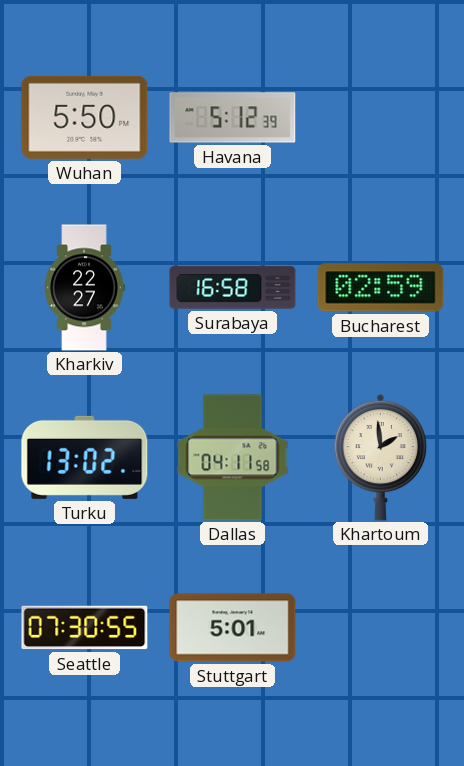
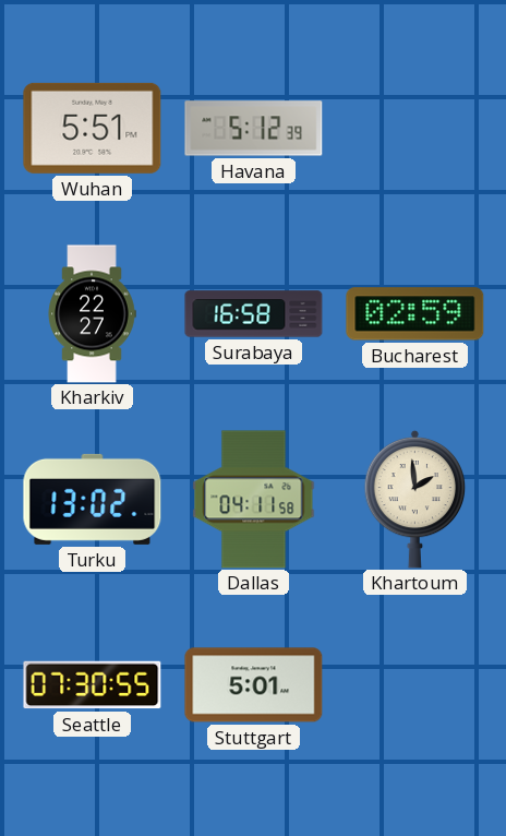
Wuhan: 5:50 -> 5:51 (93, 128)
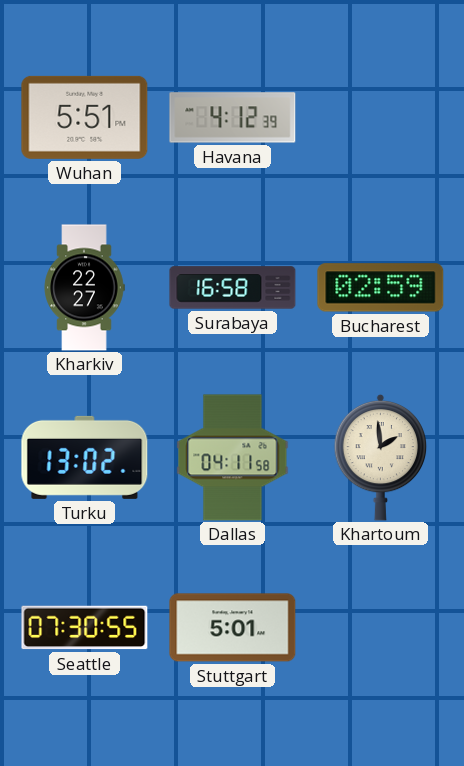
Havana: 5:12 -> 4:12 (233, 118)
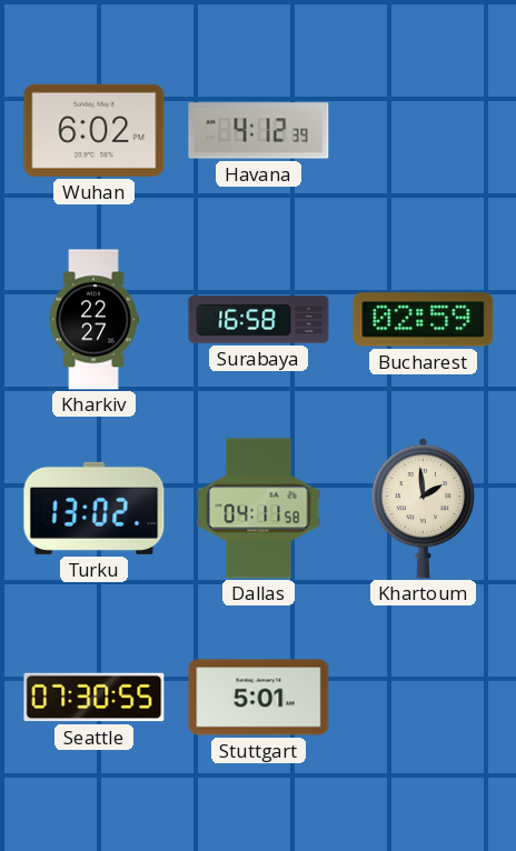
Wuhan: 5:51 -> 6:02 (95, 130)
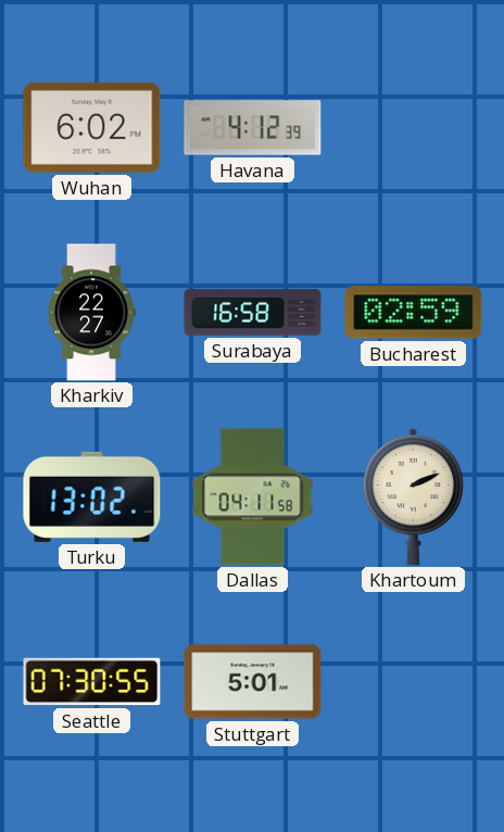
Khartoum: 1:59 -> 2:11 (414, 496)
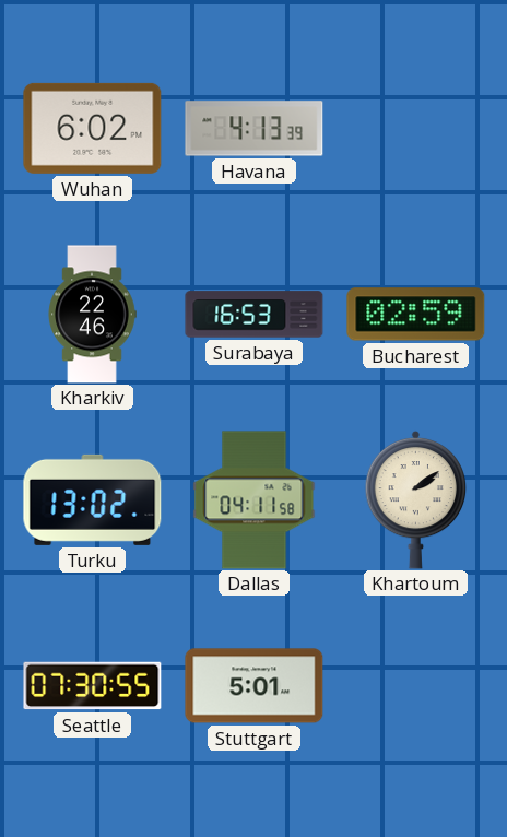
Havana: 4:12 -> 4:13 (255, 129)
Kharkiv: 22:27 -> 22:46 (92, 315)
Surabaya: 16:58 -> 16:53 (255, 315)
Khartoum: 2:11 -> 2:09 (416, 499)
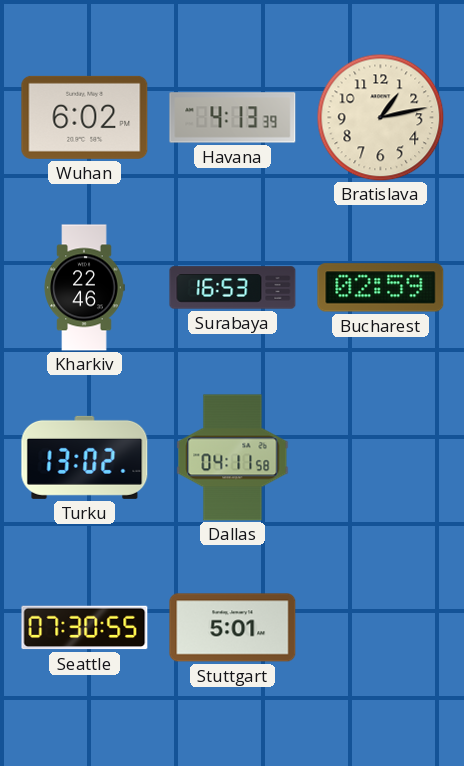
Bratislava: none -> 1:13 (380, 117)
Khartoum: 2:09 -> none (416, 499)
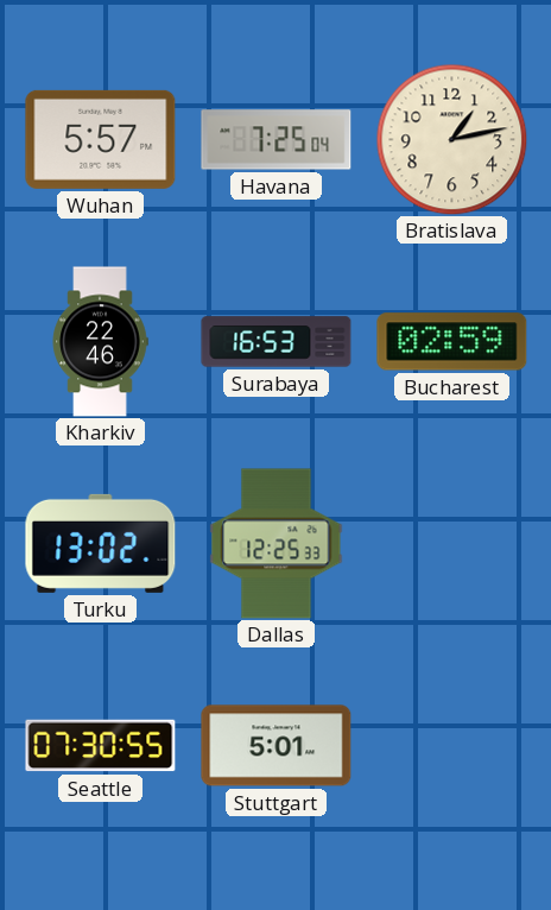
Wuhan: 6:02 -> 5:57 (101, 139)
Havana: 4:13 -> 7:25 (277, 140)
Dallas: 04:11 -> 12:25 (277, 544)
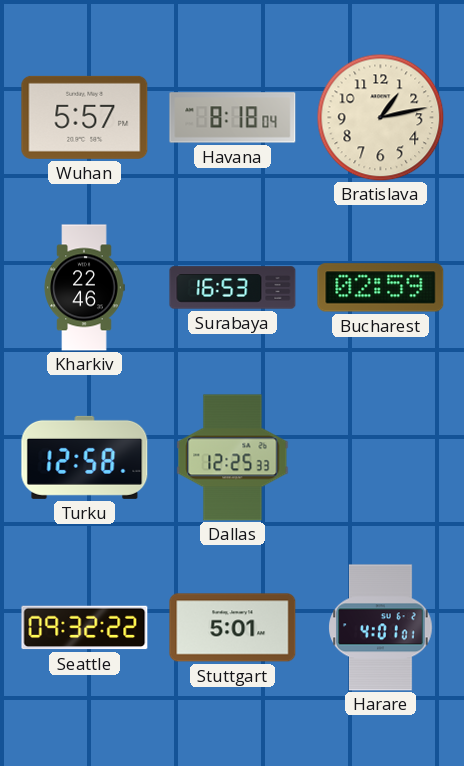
Havana: 7:25 -> 8:18 (233, 118)
Turku: 13:02 -> 12:58 (85, 457)
Seattle: 07:30 -> 09:32 (85, 628)
Harare: none -> 4:01 (381, 628)
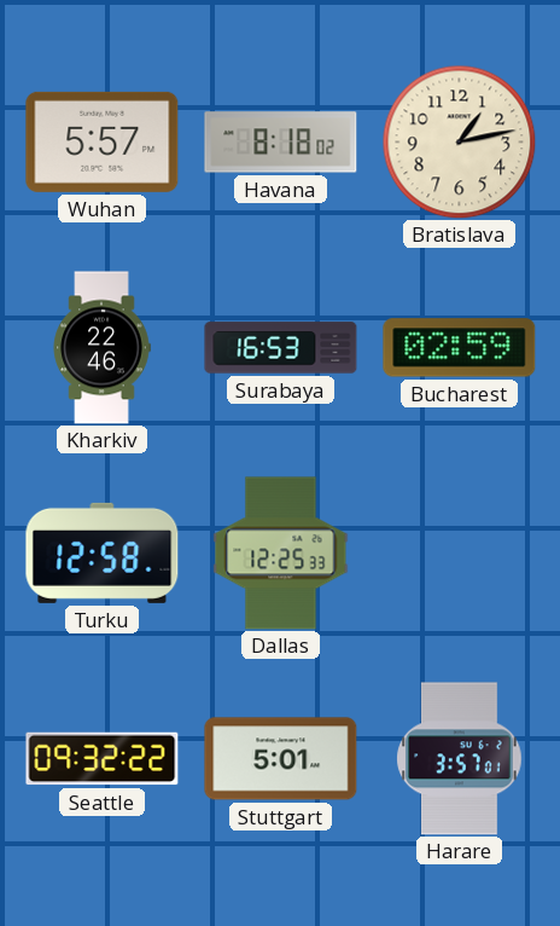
Havana: 8:18:04 -> 8:18:02 (281, 143)
Harare: 4:01 -> 3:57 (460, 759)
